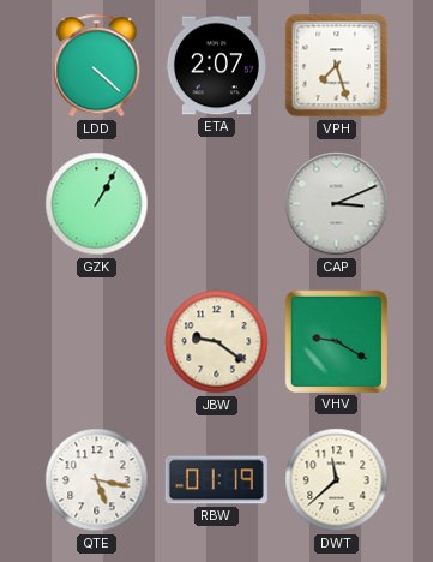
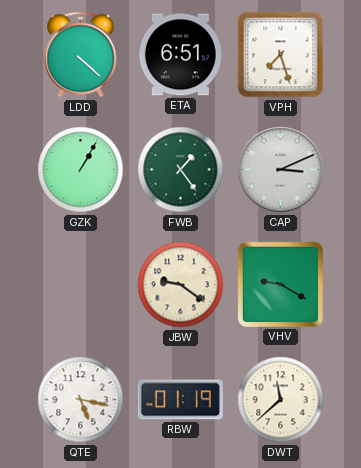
ETA: 2:07 -> 6:51 (180, 55)
FWB: none -> 1:24 (181, 170)
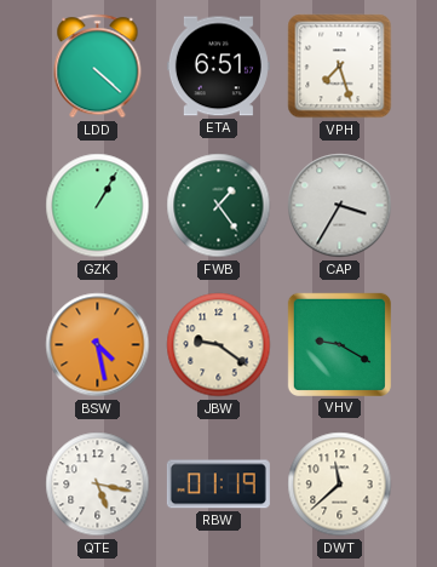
CAP: 3:11 -> 3:35 (340, 206)
BSW: none -> 4:28 (98, 345)
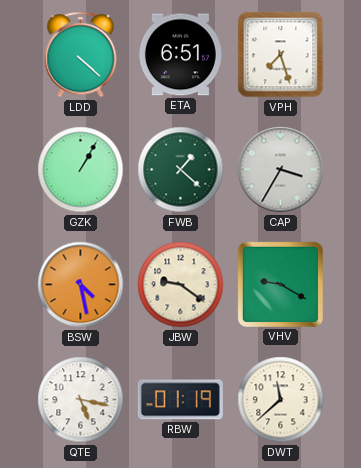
FWB: 1:24 -> 1:22 (181, 170)
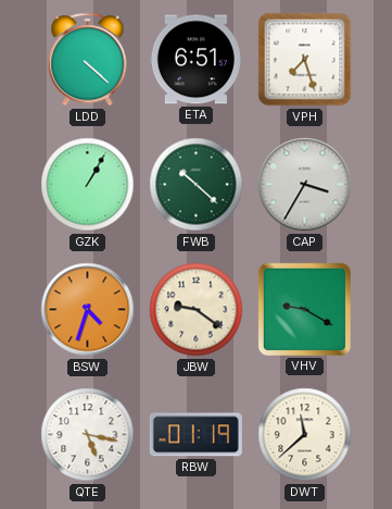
FWB: 1:22 -> 10:22 (197, 185)
BSW: 4:28 -> 4:33 (88, 310)
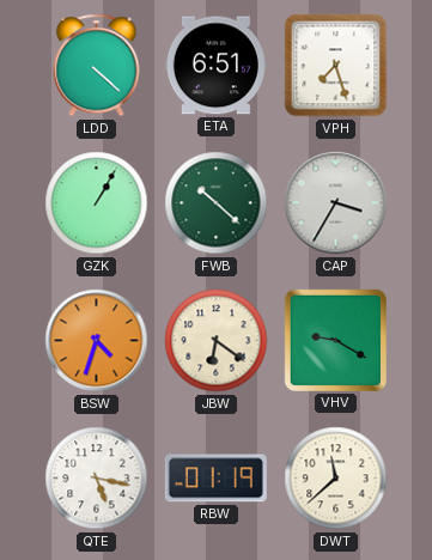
JBW: 9:21 -> 6:21 (217, 341)
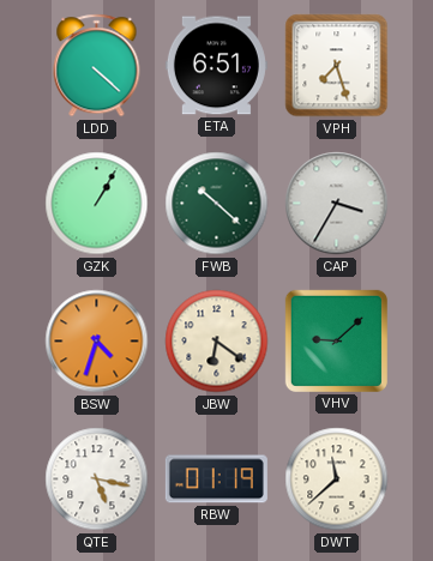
VHV: 9:20 -> 9:08 (336, 340)
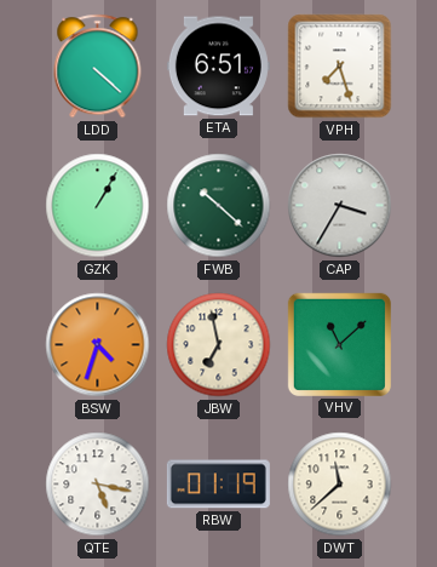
JBW: 6:21 -> 6:58 (219, 345)
VHV: 9:08 -> 11:08 (339, 344)
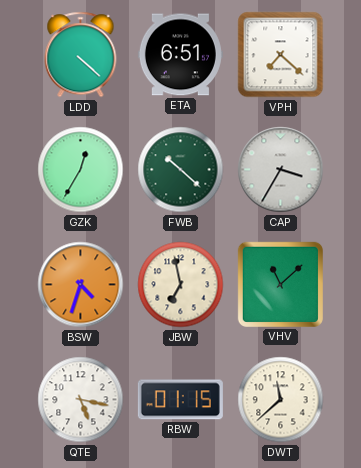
VPH: 7:27 -> 7:22 (281, 55)
GZK: 1:05 -> 12:35 (81, 170)
RBW: 01:19 -> 01:15 (180, 400)
